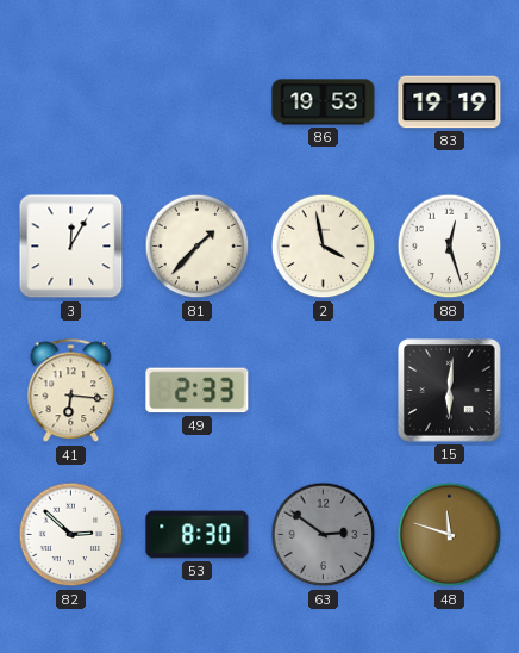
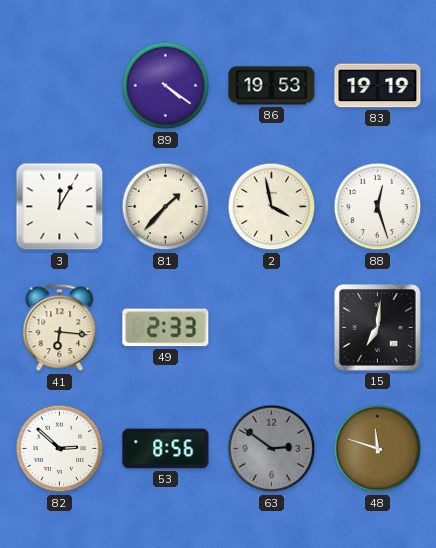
89: none -> 4:21 (166, 86)
15: 6:01 -> 7:01 (378, 328)
53: 8:30 -> 8:56 (166, 449)
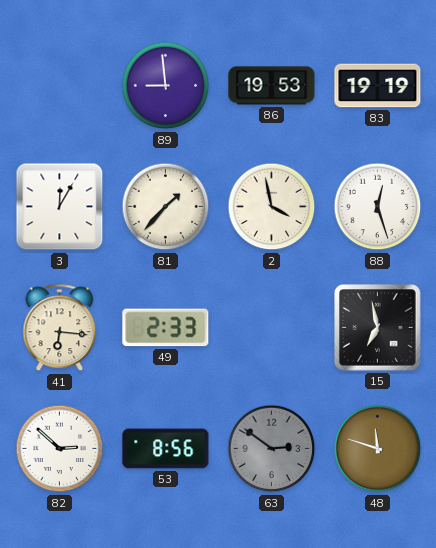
89: 4:21 -> 8:59 (166, 86)
15: 7:01 -> 6:58 (378, 328)
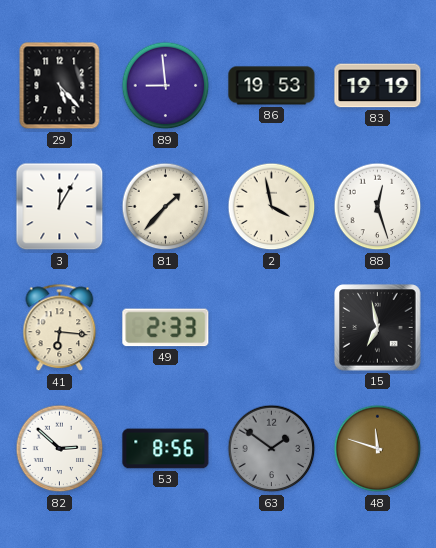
29: none -> 5:23 (60, 86)
63: 2:51 -> 1:51 (272, 449)
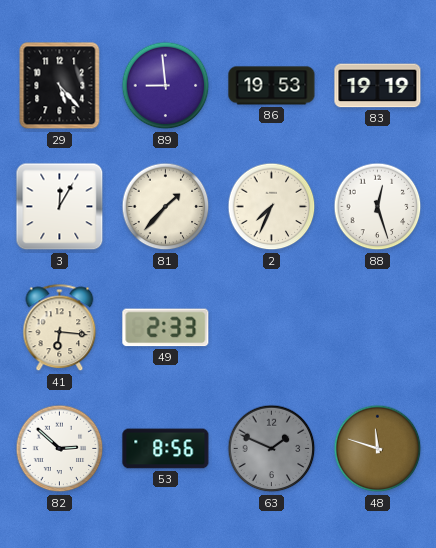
2: 3:58 -> 7:34 (272, 207)
15: 6:58 -> none (378, 328)
63: 1:51 -> 1:49 (272, 449)
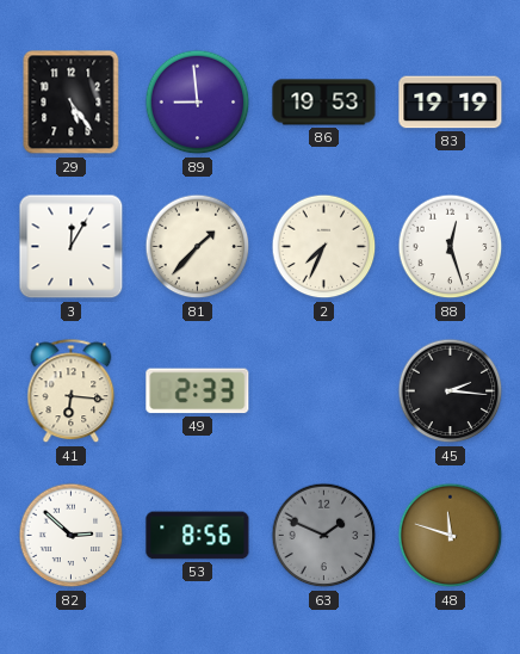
29: 5:23 -> 5:24 (72, 103)
45: none -> 2:16 (451, 391)
